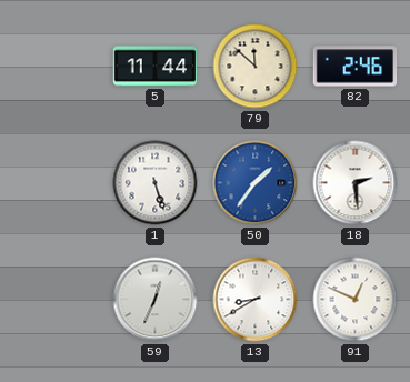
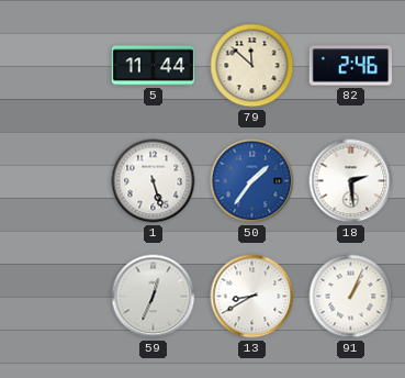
91: 12:49 -> 1:04 (351, 297)
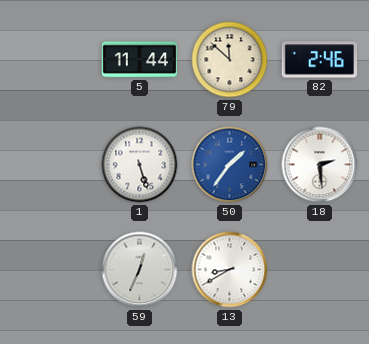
91: 1:04 -> none (351, 297)
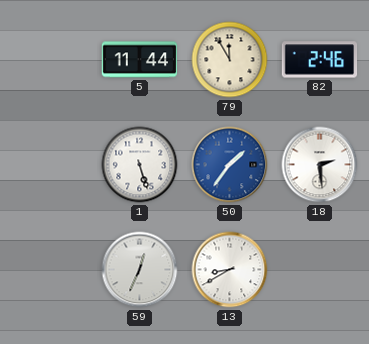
79: 11:52 -> 11:55 (230, 60)
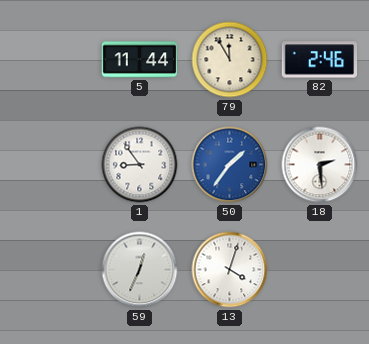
1: 5:27 -> 8:54 (140, 165)
13: 8:40 -> 4:03 (230, 270)
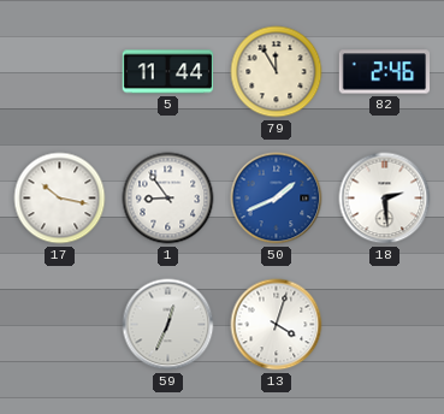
17: none -> 10:17 (60, 199)
50: 1:36 -> 1:41 (277, 199)
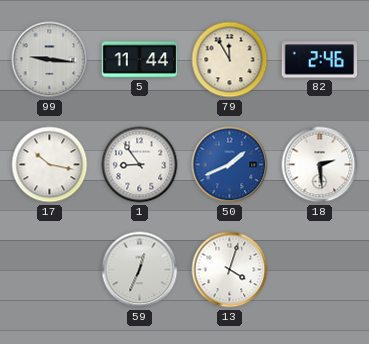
99: none -> 9:16 (50, 60)
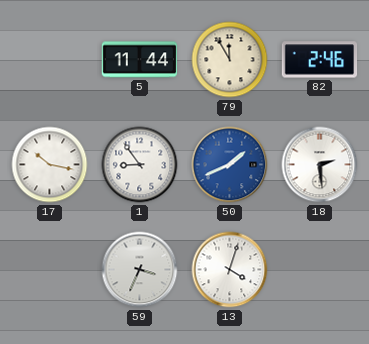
99: 9:16 -> none (50, 60)
59: 12:34 -> 3:34 (140, 270)
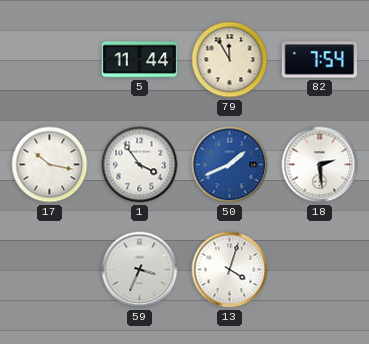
82: 2:46 -> 7:54 (320, 60)
1: 8:54 -> 3:54 (140, 165)
